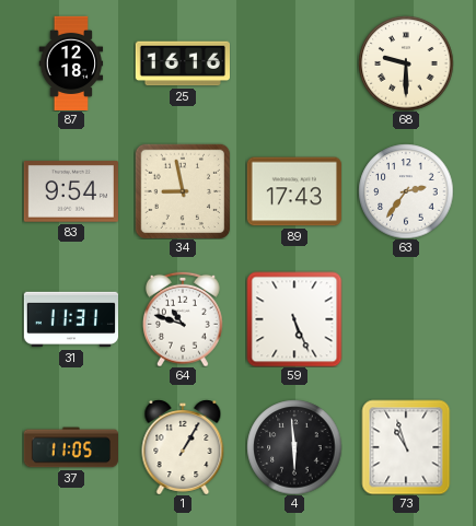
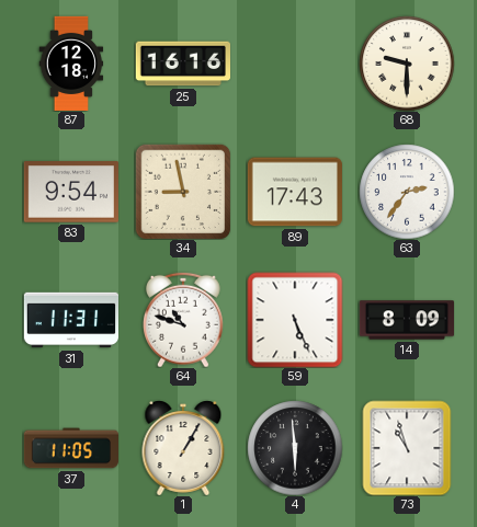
14: none -> 8:09 (406, 320)
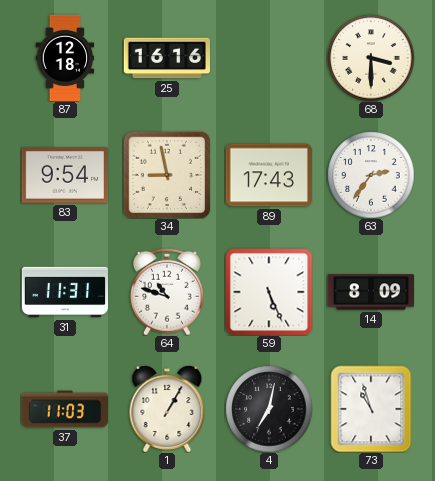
68: 9:30 -> 3:30 (371, 58)
37: 11:05 -> 11:03 (64, 409)
4: 5:59 -> 7:02 (269, 409)
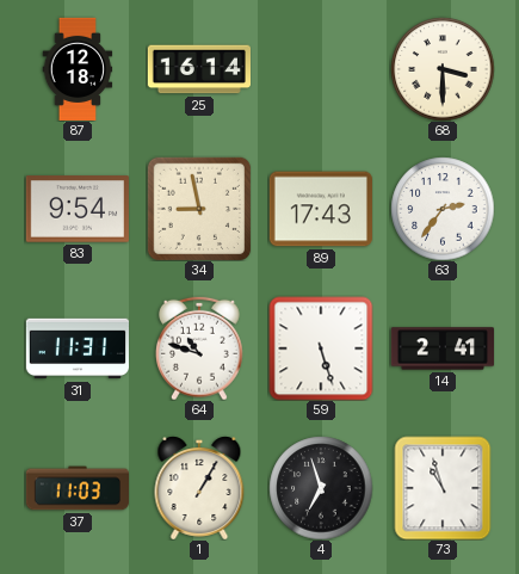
25: 16:16 -> 16:14 (198, 69)
59: 5:26 -> 5:27 (321, 348)
14: 8:09 -> 2:41 (441, 348)
4: 7:02 -> 6:57 (321, 488)
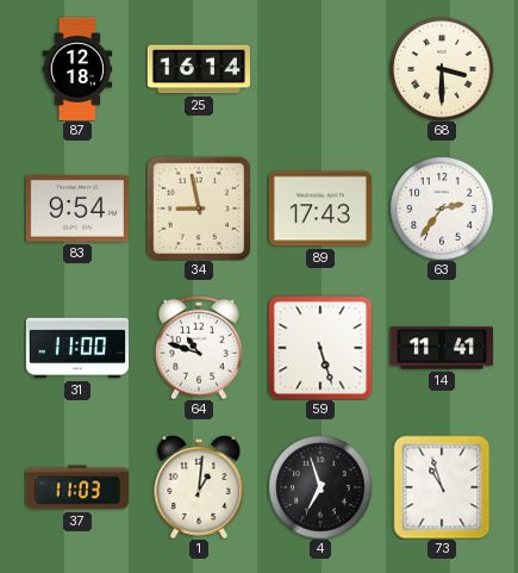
31: 11:31 -> 11:00 (77, 348)
14: 2:41 -> 11:41 (441, 348)
1: 1:05 -> 1:01 (199, 487)
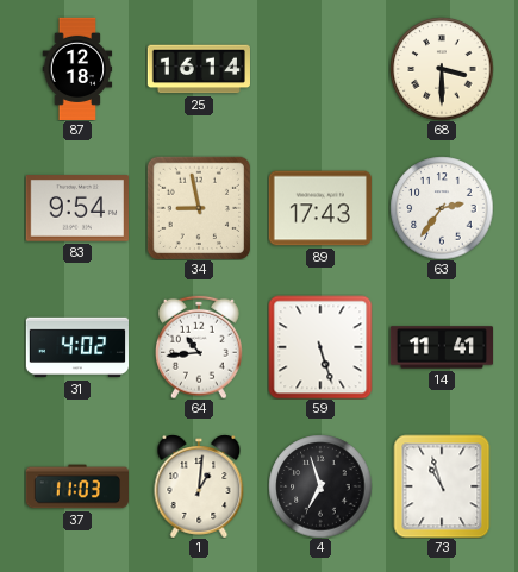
31: 11:00 -> 4:02 (77, 347)
64: 10:48 -> 10:44 (199, 347)
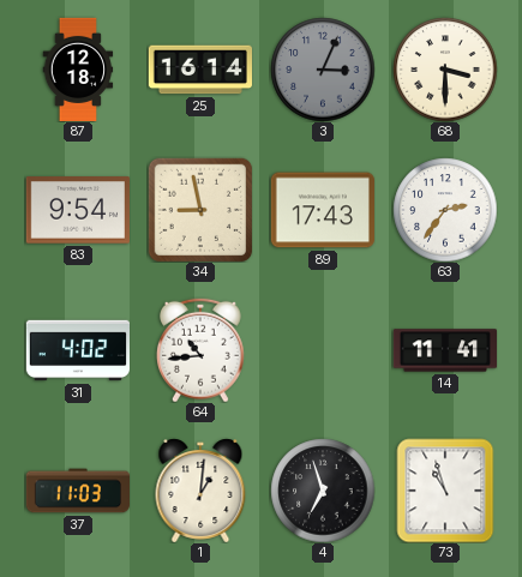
3: none -> 3:04 (323, 70)
59: 5:27 -> none (320, 347)
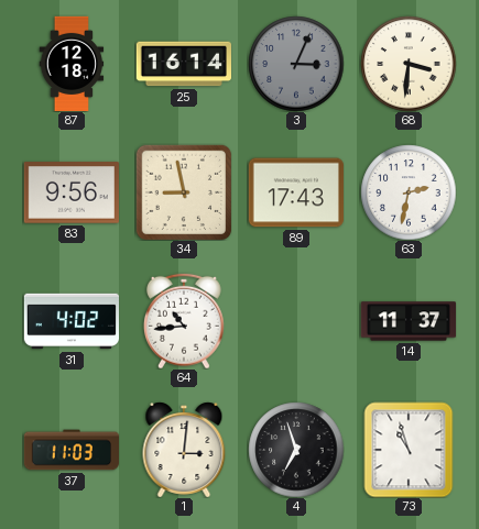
68: 3:30 -> 3:31 (409, 64)
83: 9:54 -> 9:56 (72, 192)
63: 2:36 -> 2:32 (409, 192)
14: 11:41 -> 11:37 (407, 321)
1: 1:01 -> 3:01 (184, 450)
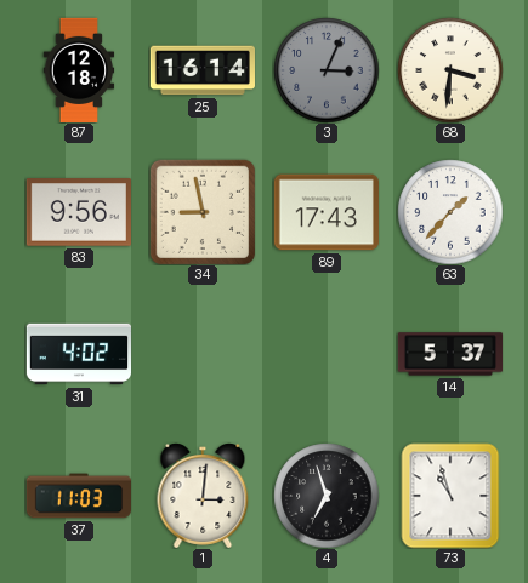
63: 2:32 -> 1:37 (450, 212)
64: 10:44 -> none (184, 321)
14: 11:37 -> 5:37 (449, 354)
